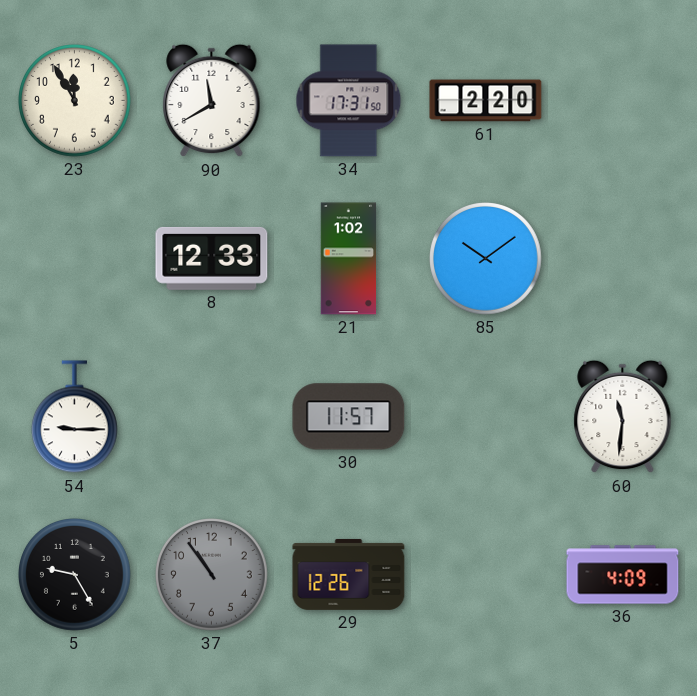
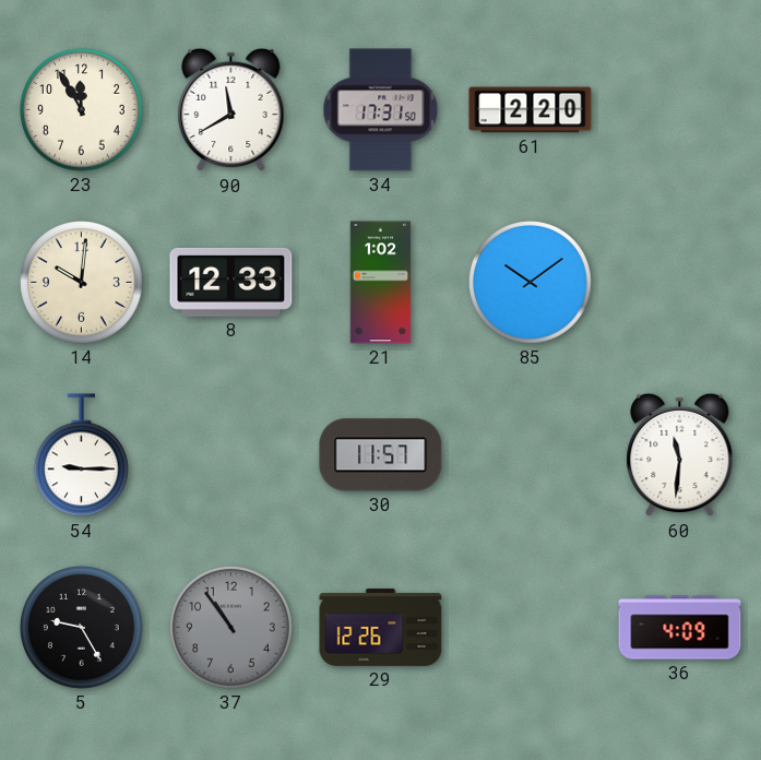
14: none -> 10:01 (82, 283)
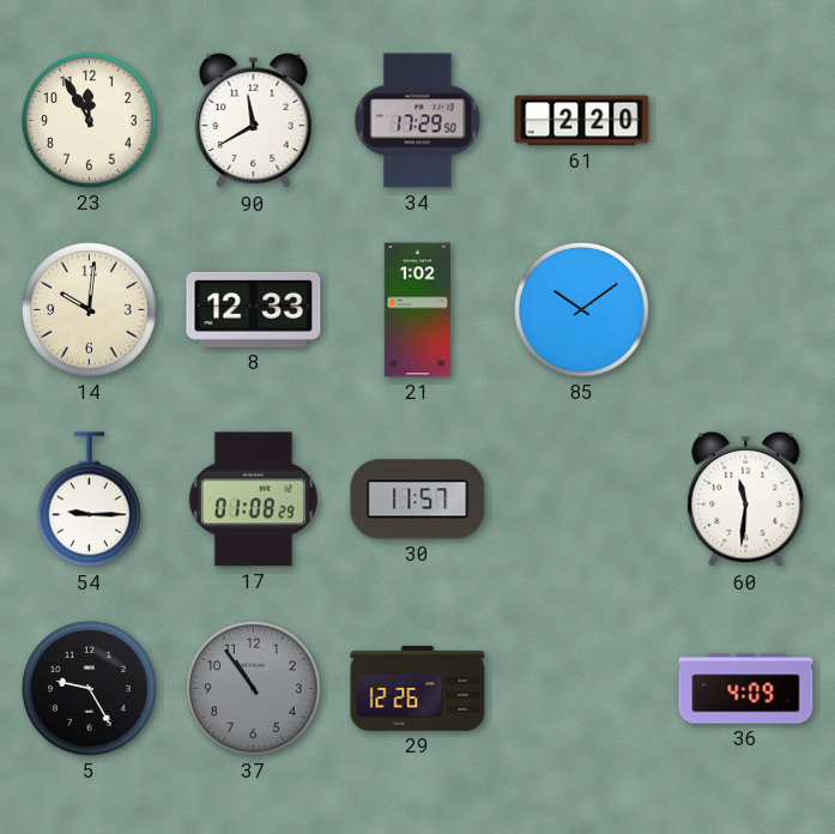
34: 17:31 -> 17:29 (418, 121)
17: none -> 01:08 (253, 500)
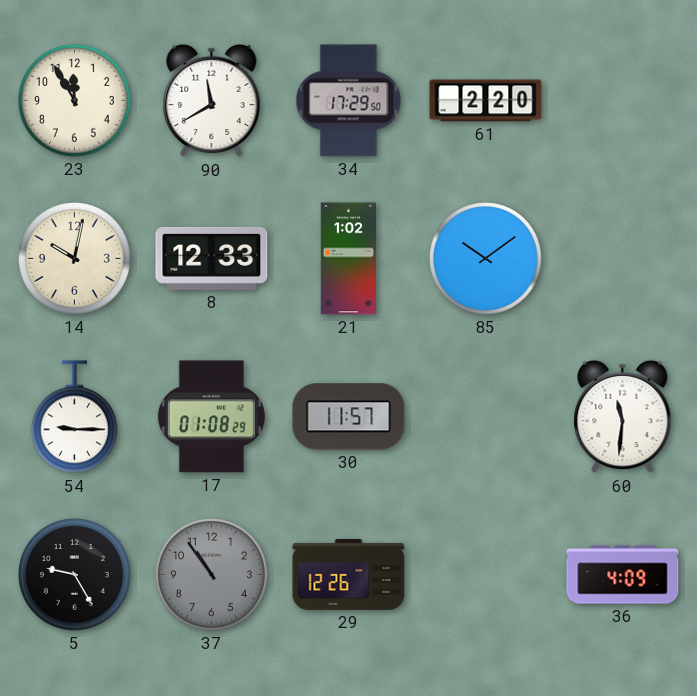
14: 10:01 -> 10:02 (75, 259)
